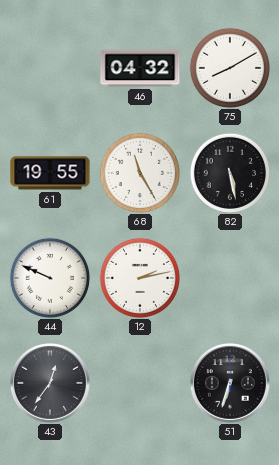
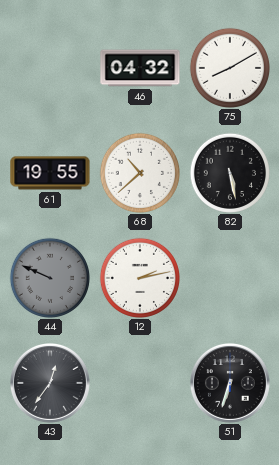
68: 11:25 -> 10:38 (140, 173)
44 dial: white -> grey (50, 278)
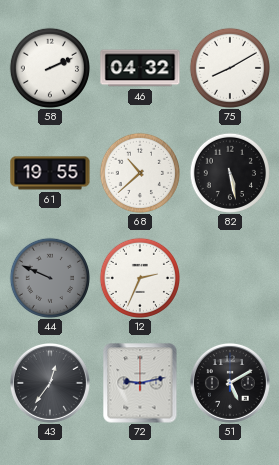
58: none -> 2:11 (50, 68)
12: 2:13 -> 2:34 (140, 278)
72: none -> 9:13 (140, 383)
51: 6:33 -> 5:10 (230, 383)
